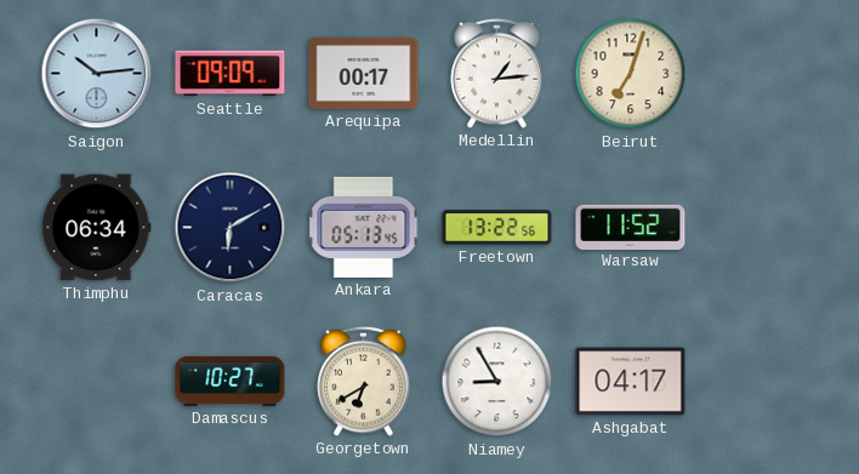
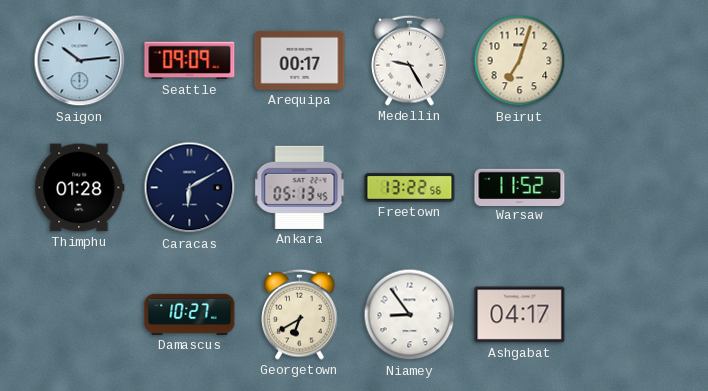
Medellin: 1:14 -> 9:25 (410, 60)
Thimphu: 06:34 -> 01:28 (80, 188)
Niamey: 8:55 -> 8:54 (410, 315)
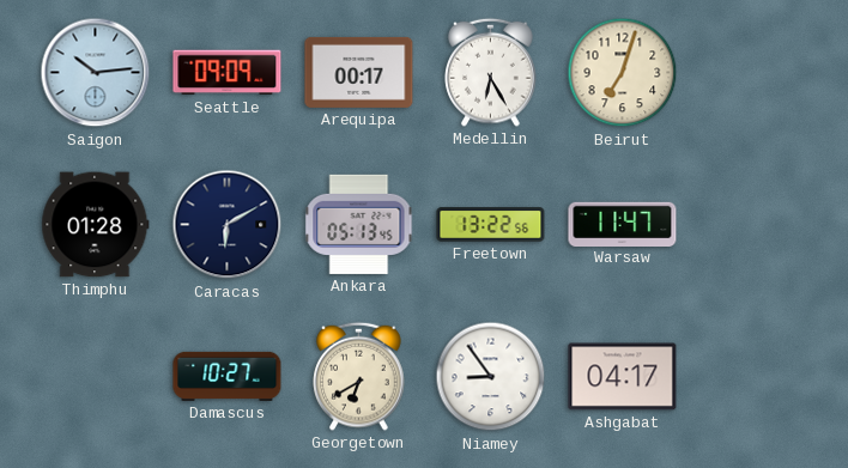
Medellin: 9:25 -> 6:25 (491, 72)
Warsaw: 11:52 -> 11:47 (623, 224)
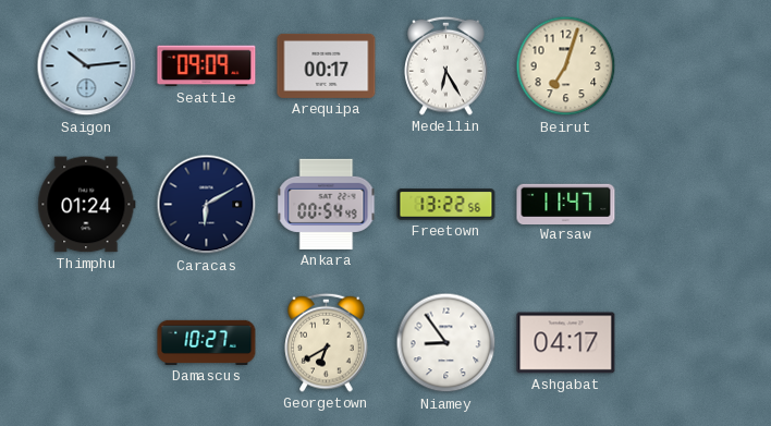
Thimphu: 01:28 -> 01:24 (87, 205)
Ankara: 05:13 -> 00:54 (327, 204)
